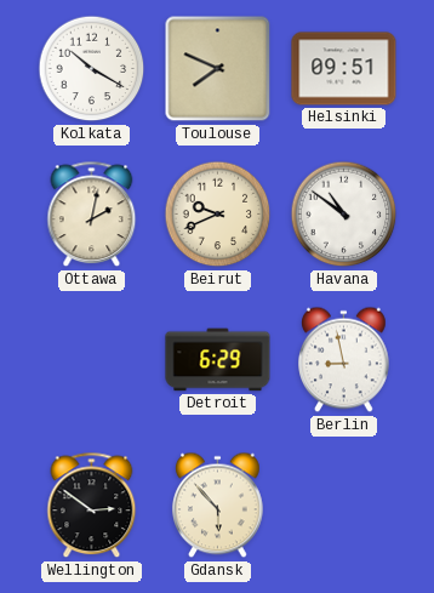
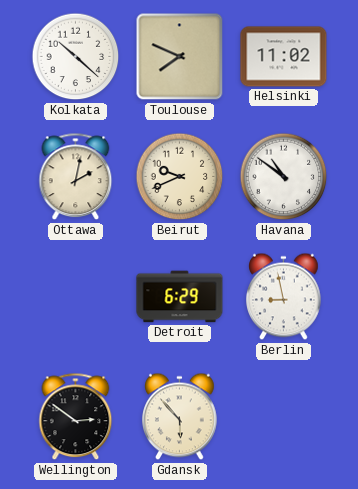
Kolkata: 10:20 -> 10:22 (76, 57)
Helsinki: 09:51 -> 11:02 (284, 57)
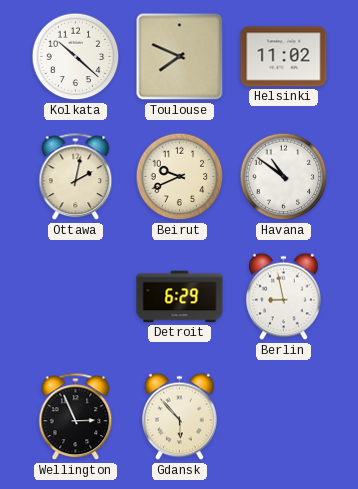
Wellington: 2:51 -> 2:56 (76, 417)
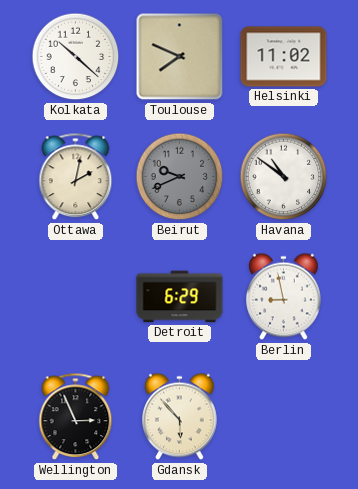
Beirut dial: cream -> grey (180, 177)
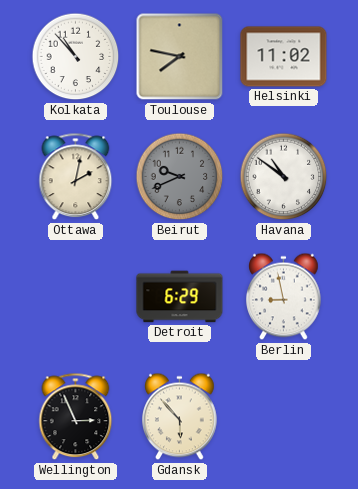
Kolkata: 10:22 -> 10:53 (76, 57)
Toulouse: 7:49 -> 7:47 (180, 57)
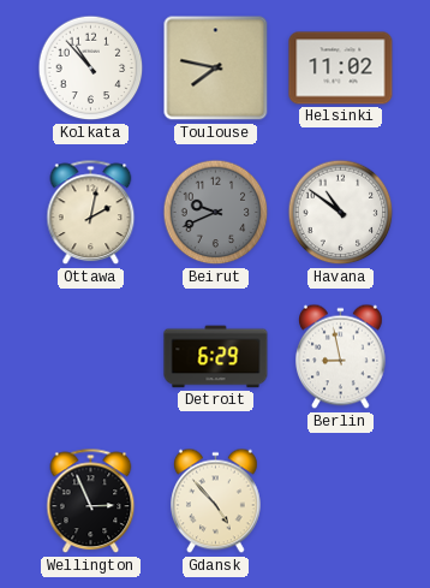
Gdansk: 5:53 -> 4:53 (216, 501)
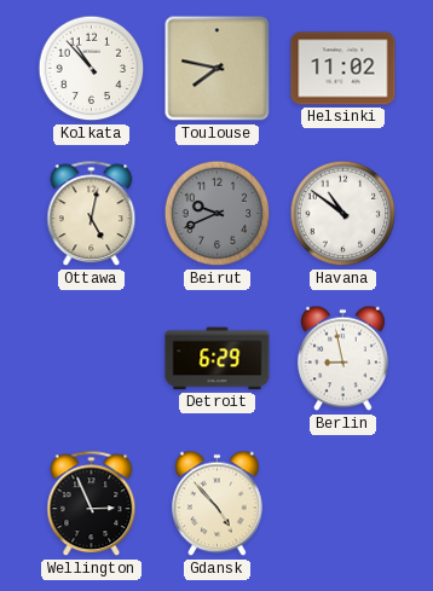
Ottawa: 2:02 -> 5:02 (92, 214)
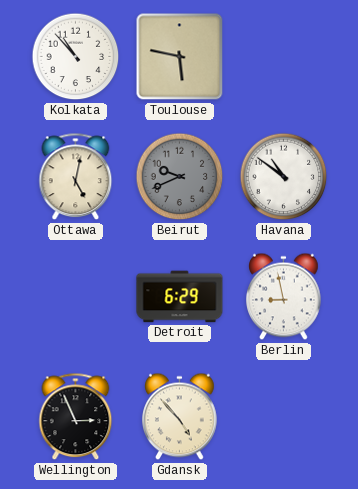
Toulouse: 7:47 -> 5:47 (180, 57)
Helsinki: 11:02 -> none (343, 69)
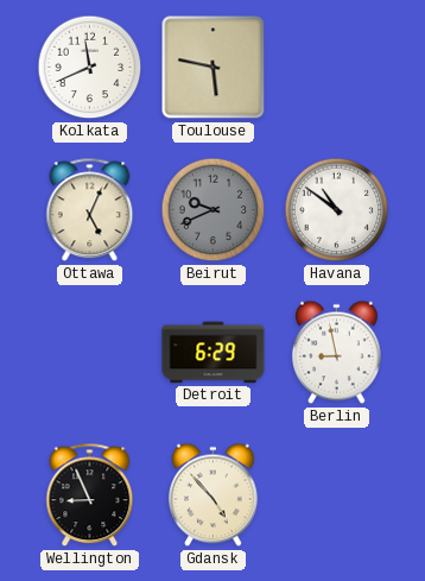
Kolkata: 10:53 -> 11:41 (90, 68)
Ottawa: 5:02 -> 5:04 (90, 210)
Wellington: 2:56 -> 8:56 (90, 495)
